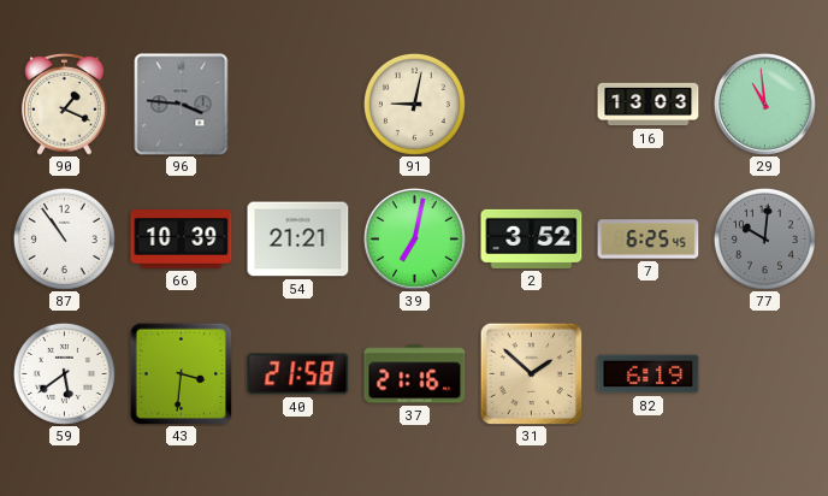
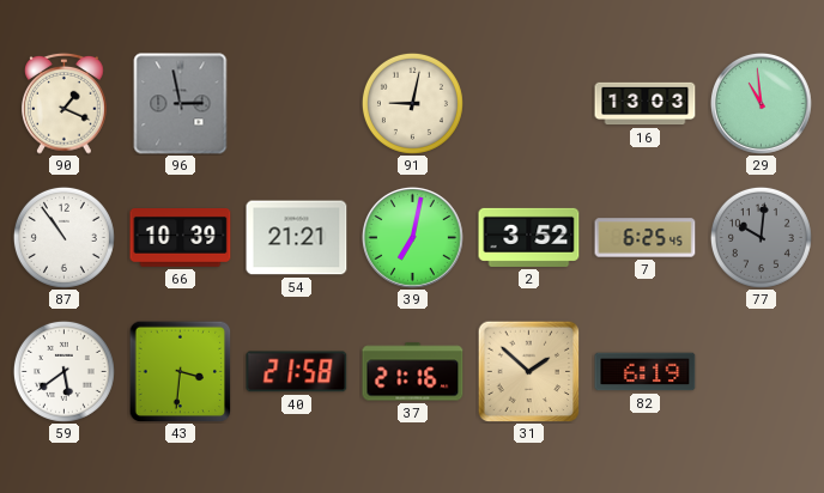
96: 3:46 -> 2:58 (181, 104)
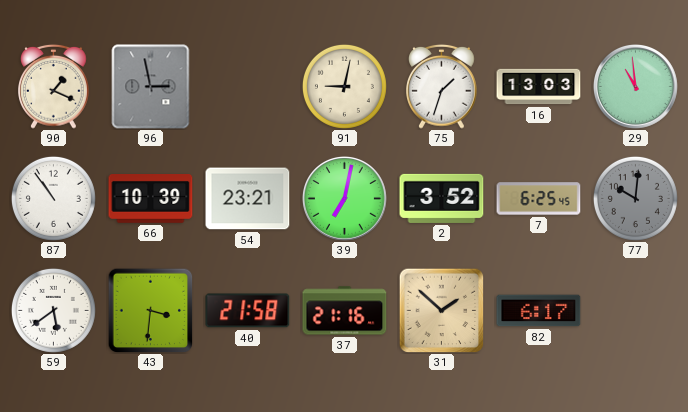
75: none -> 1:33 (442, 86)
54: 21:21 -> 23:21 (248, 199)
82: 6:19 -> 6:17 (539, 311)
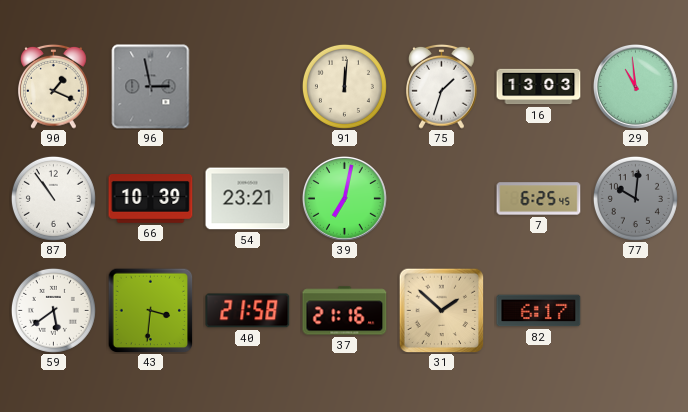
91: 9:02 -> 12:01 (344, 86)
2: 3:52 -> none (442, 198)
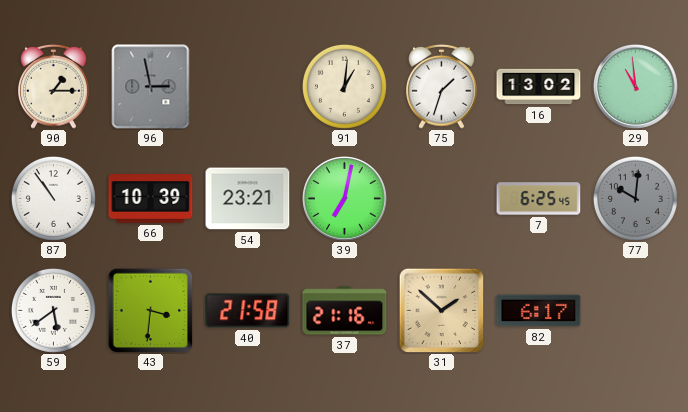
90: 1:19 -> 1:15 (54, 86)
91: 12:01 -> 1:01 (344, 86)
16: 13:03 -> 13:02 (539, 87)
